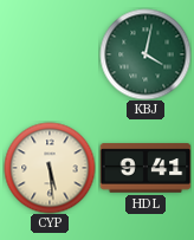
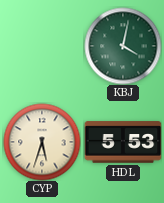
CYP: 5:29 -> 5:33 (42, 142)
HDL: 9:41 -> 5:53 (123, 142)
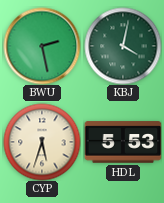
BWU: none -> 2:28 (42, 46)
